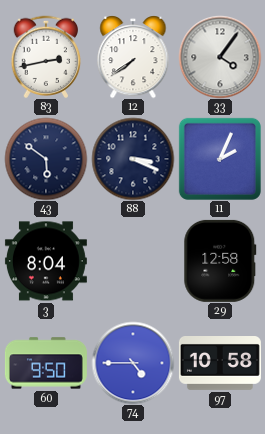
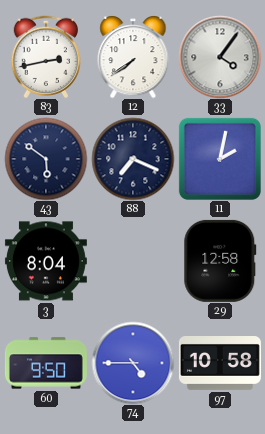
88: 3:19 -> 7:19 (133, 159)
11: 2:04 -> 2:02 (220, 159)
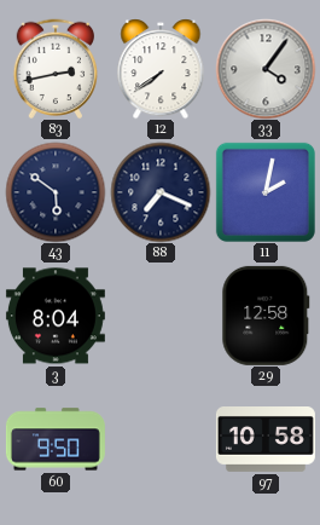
74: 4:45 -> none (133, 363)
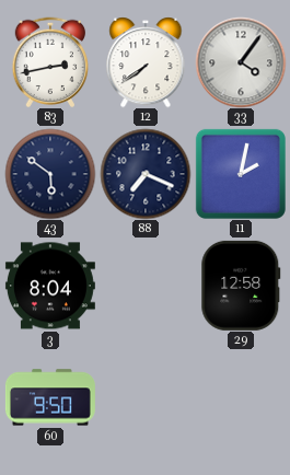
97: 10:58 -> none (266, 440)
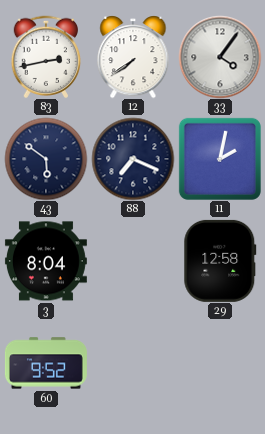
60: 9:50 -> 9:52 (46, 363)
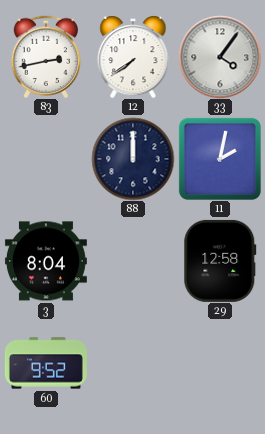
43: 5:51 -> none (46, 159)
88: 7:19 -> 12:00 (133, 159)
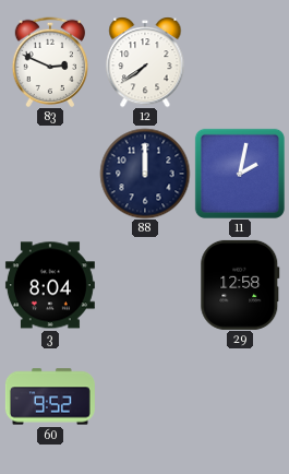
83: 2:43 -> 2:49 (50, 62)
33: 4:06 -> none (220, 57)
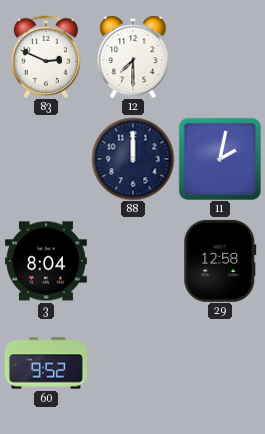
12: 7:39 -> 7:30 (133, 57)
